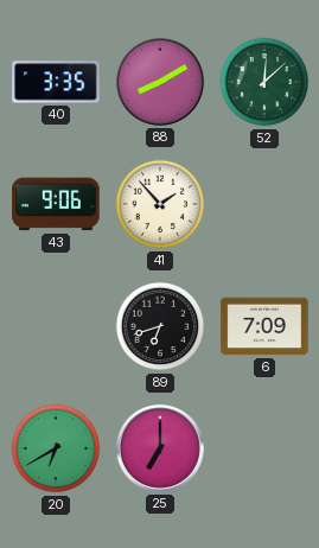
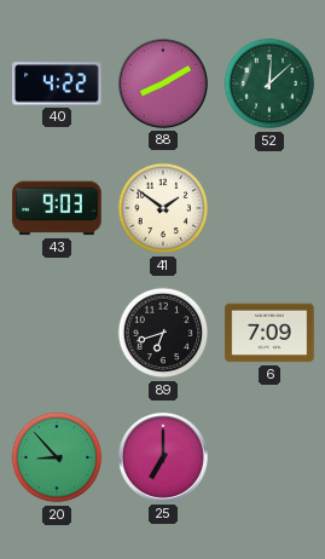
40: 3:35 -> 4:22 (57, 83)
43: 9:06 -> 9:03 (57, 208)
41: 1:53 -> 1:51 (163, 208)
20: 6:40 -> 8:53 (57, 457)
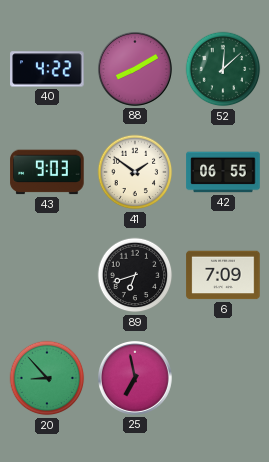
42: none -> 06:55 (223, 172)
25: 7:00 -> 6:58 (135, 378)
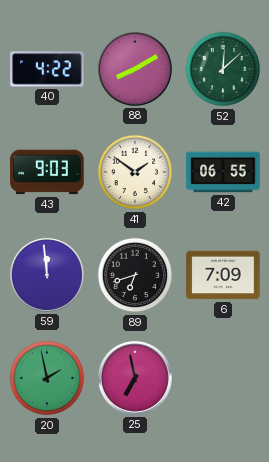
59: none -> 11:59 (47, 275)
20: 8:53 -> 1:58 (47, 378)
